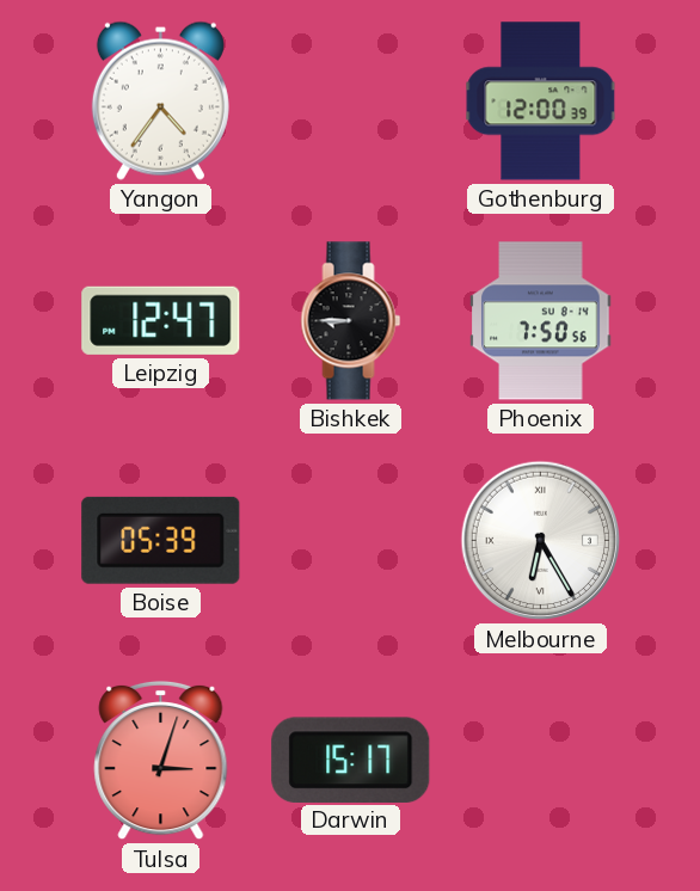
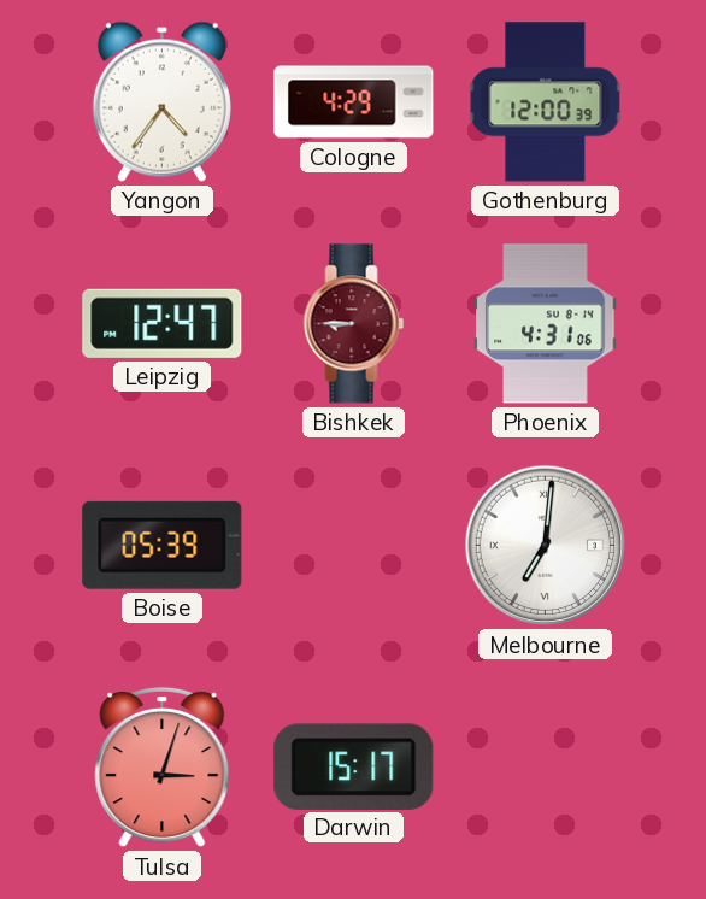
Cologne: none -> 4:29 (354, 102)
Bishkek dial: black -> burgundy (354, 324)
Phoenix: 7:50 -> 4:31 (546, 324)
Melbourne: 6:25 -> 7:01 (546, 546)
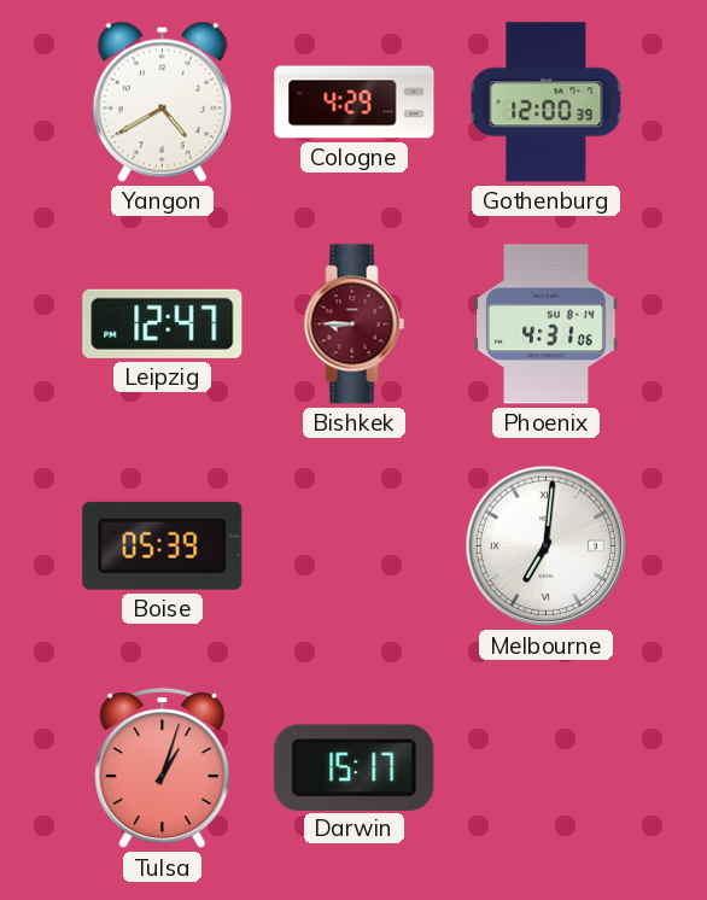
Yangon: 4:36 -> 4:40 (162, 101)
Tulsa: 3:03 -> 1:03 (163, 768)
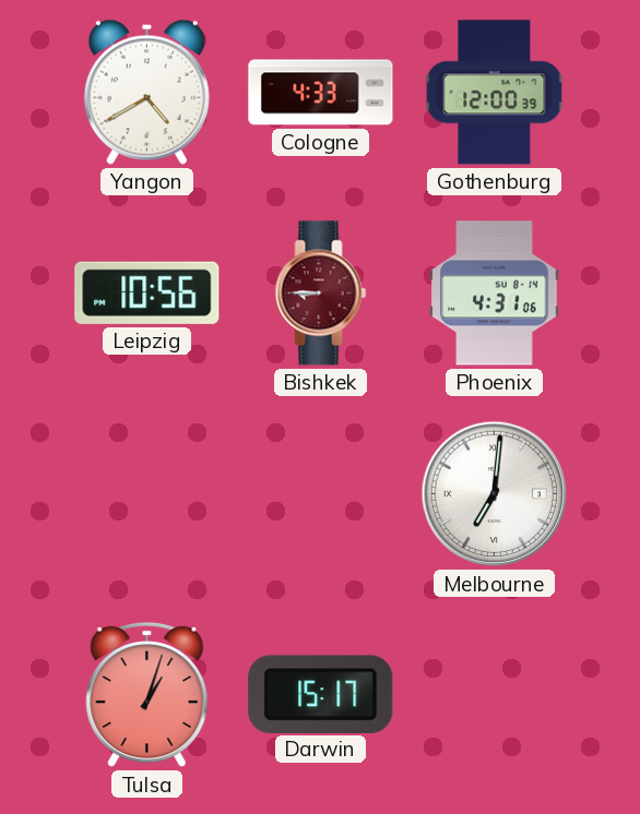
Cologne: 4:29 -> 4:33 (321, 93)
Leipzig: 12:47 -> 10:56 (147, 292)
Boise: 05:39 -> none (163, 545)
